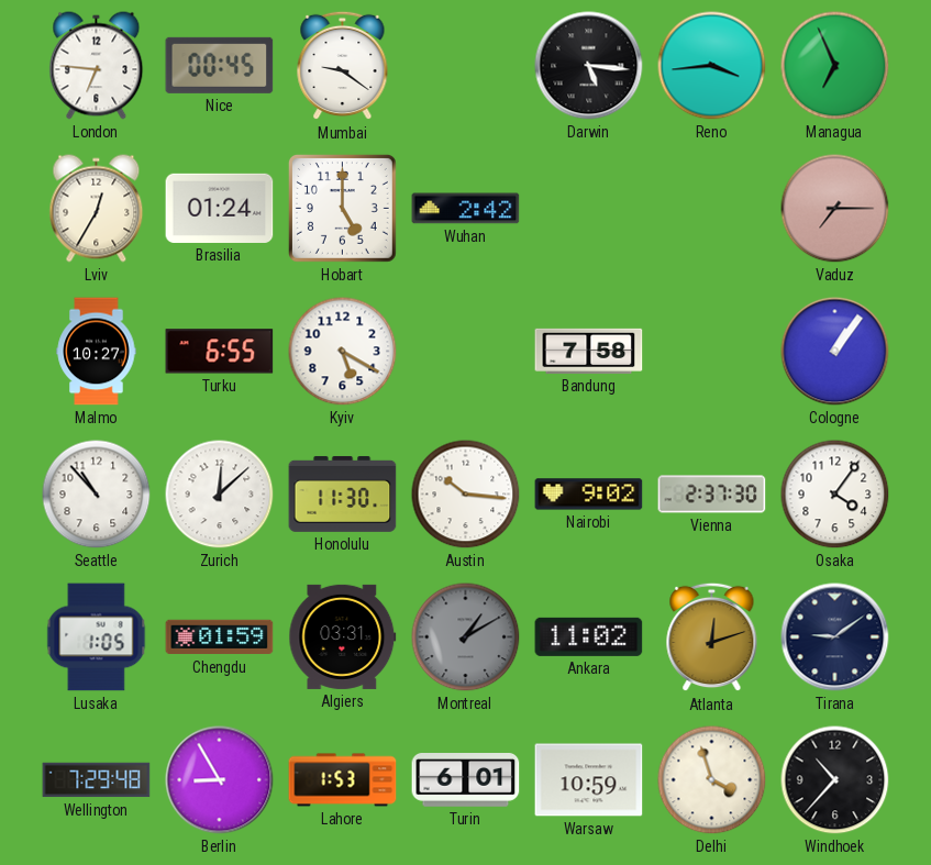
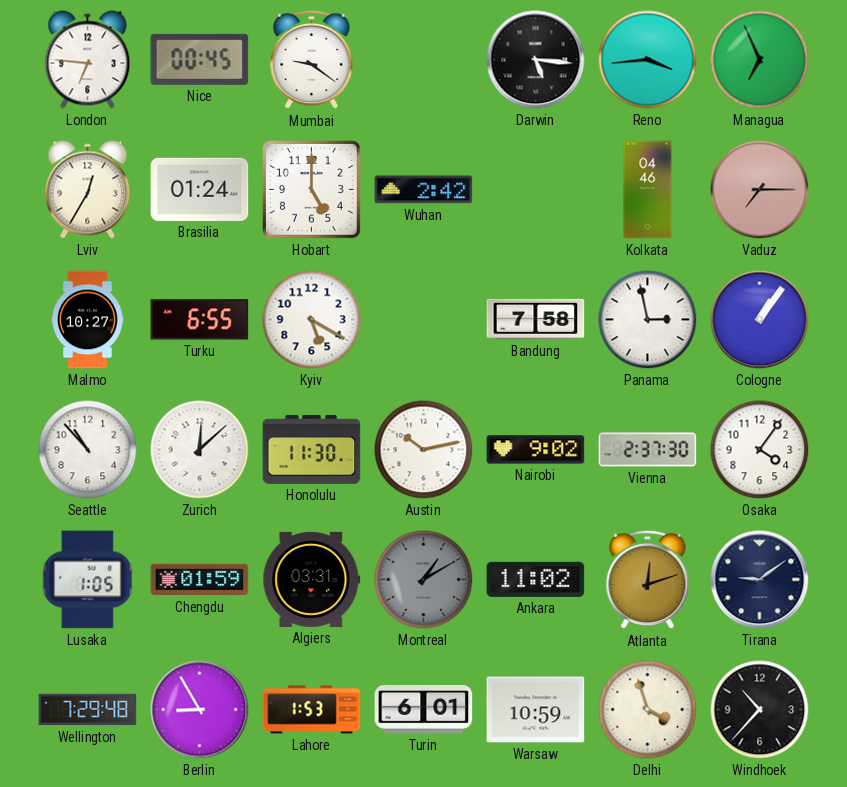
Kolkata: none -> 04:46 (648, 190)
Panama: none -> 2:58 (648, 320)
Austin: 10:16 -> 10:13 (424, 450)
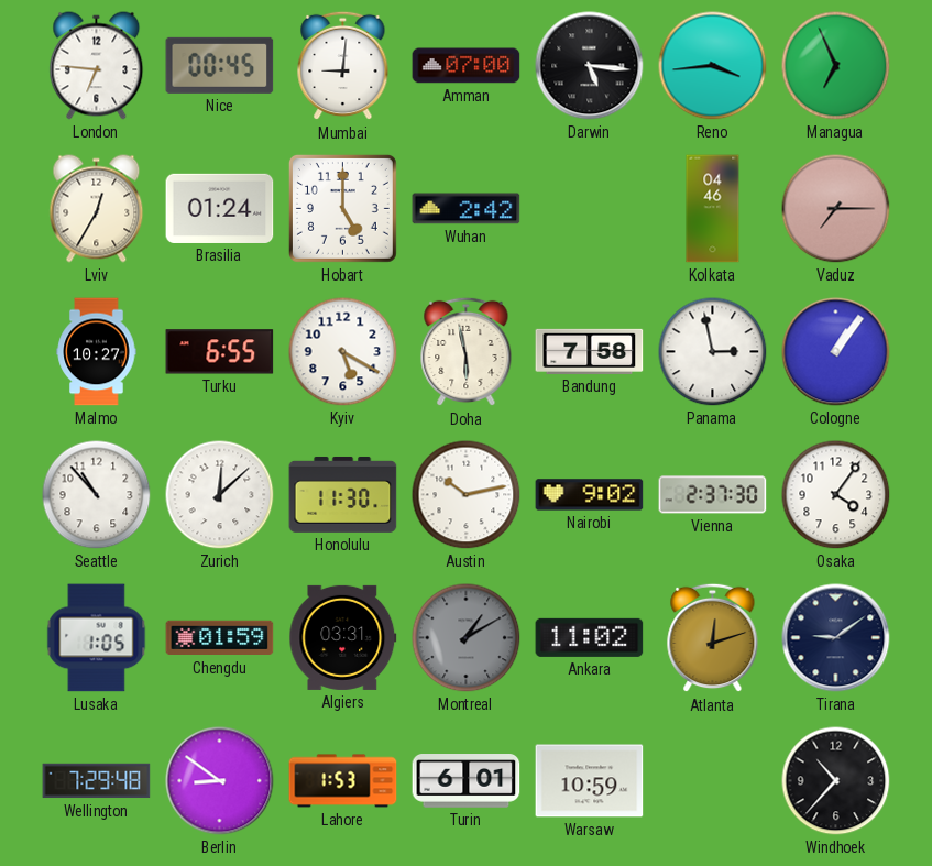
Mumbai: 9:21 -> 9:01 (343, 66)
Amman: none -> 07:00 (467, 66)
Doha: none -> 5:58 (467, 352)
Berlin: 8:55 -> 8:51 (220, 781)
Delhi: 3:57 -> none (648, 710)
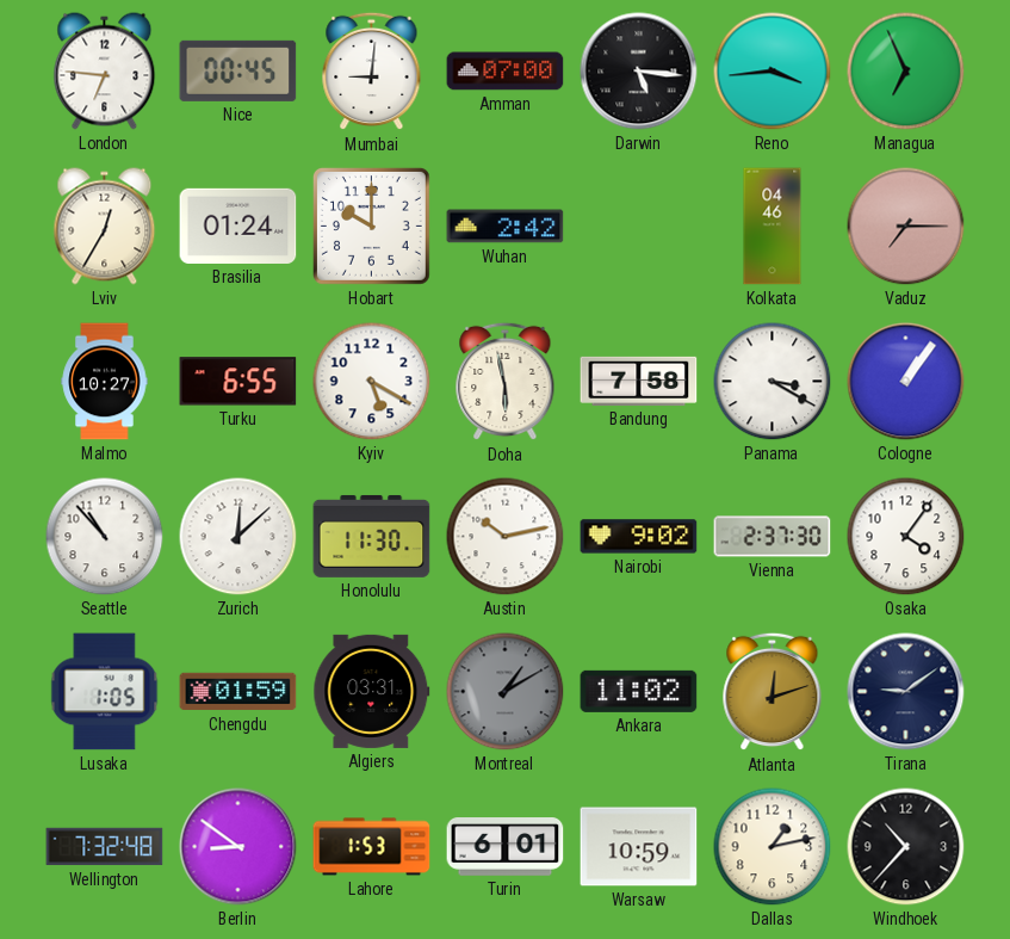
Hobart: 5:00 -> 10:00 (371, 226)
Panama: 2:58 -> 3:20 (773, 382)
Wellington: 7:29 -> 7:32 (105, 847)
Dallas: none -> 1:13 (773, 847)
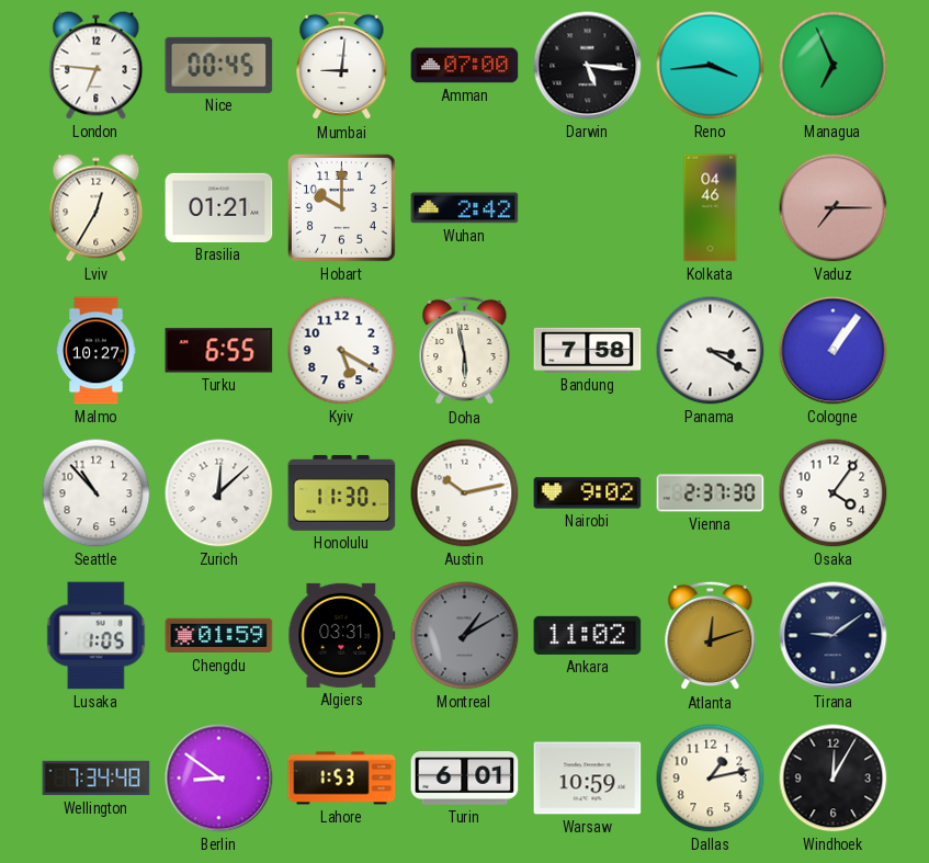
Brasilia: 01:24 -> 01:21 (219, 207)
Wellington: 7:32 -> 7:34 (97, 779)
Windhoek: 10:37 -> 12:05 (834, 779)
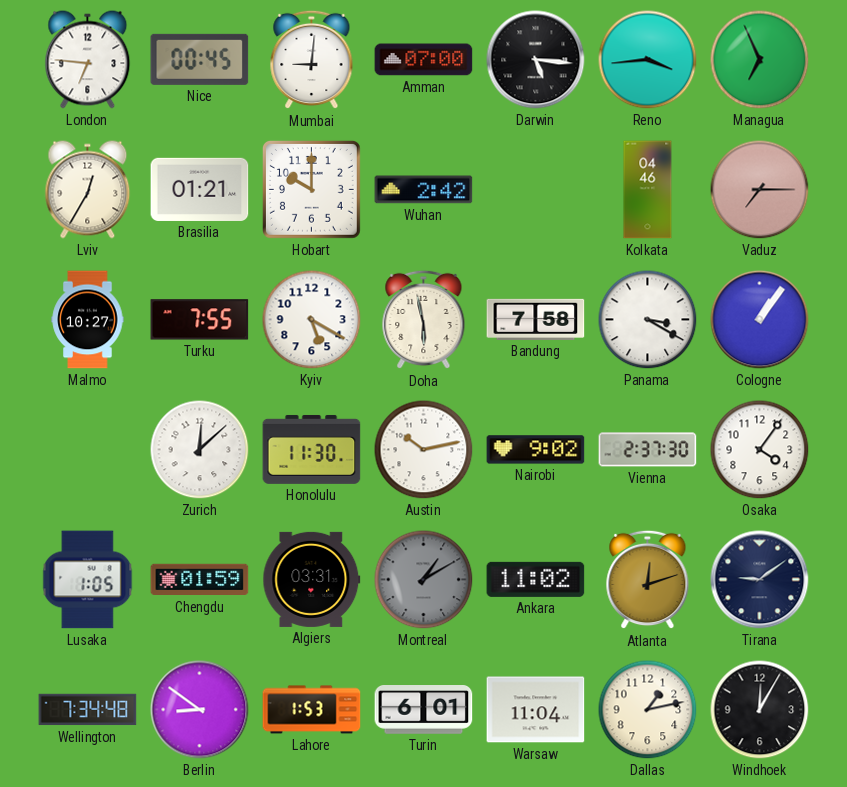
Turku: 6:55 -> 7:55 (200, 320)
Seattle: 10:53 -> none (97, 493)
Warsaw: 10:59 -> 11:04 (536, 710)
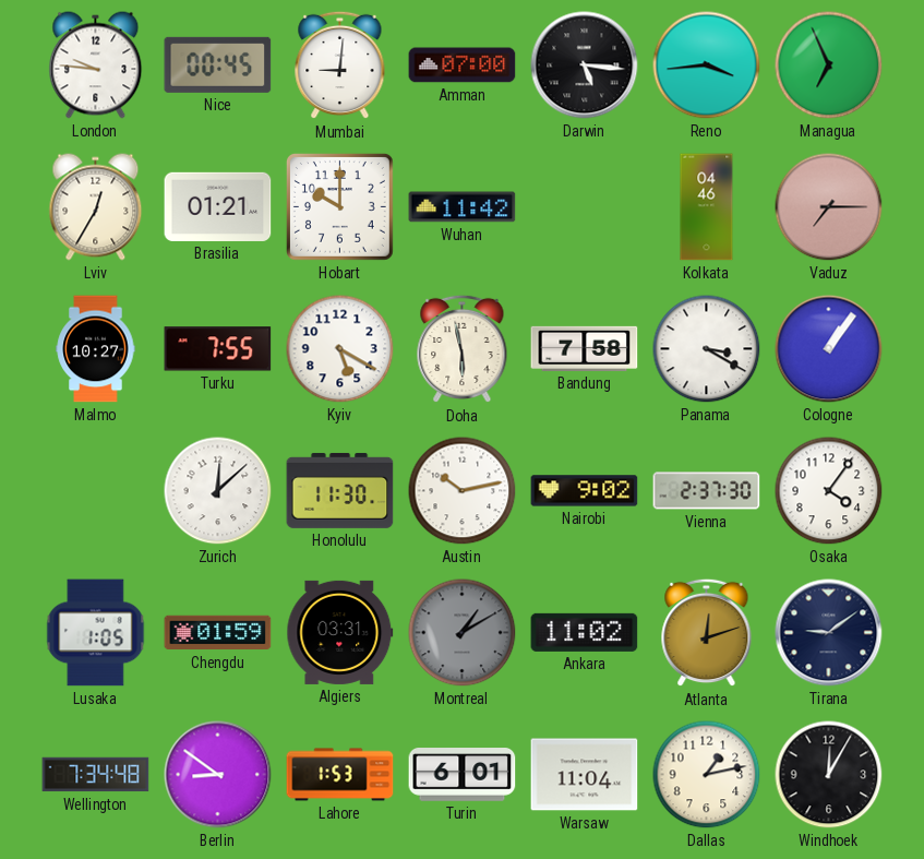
London: 6:46 -> 9:46 (96, 65)
Wuhan: 2:42 -> 11:42 (463, 207)
